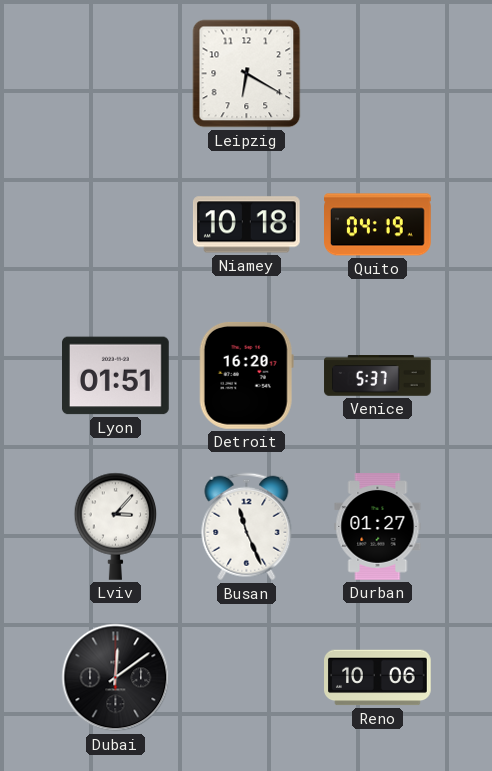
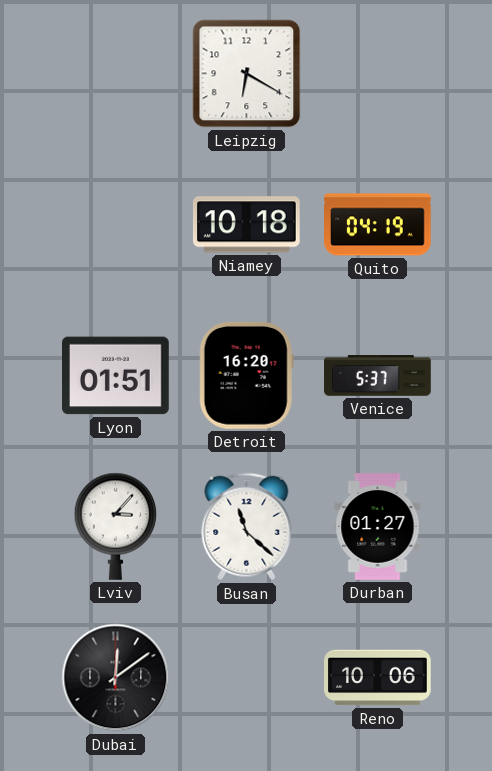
Busan: 11:26 -> 11:22 (247, 527)
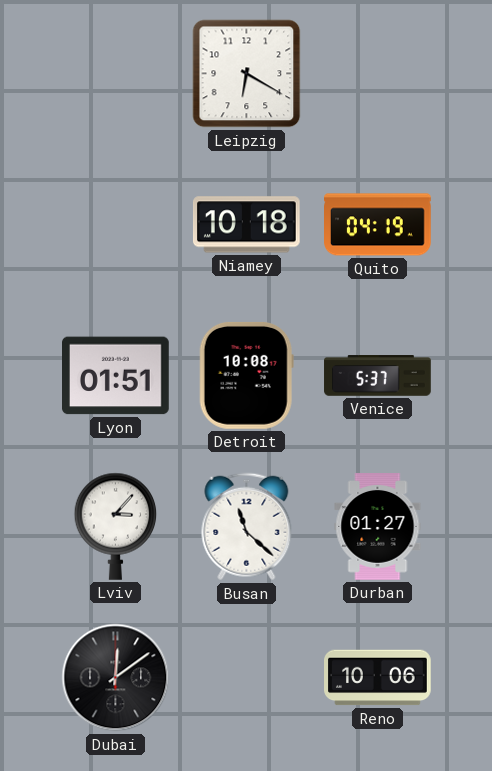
Detroit: 16:20 -> 10:08 (246, 376)
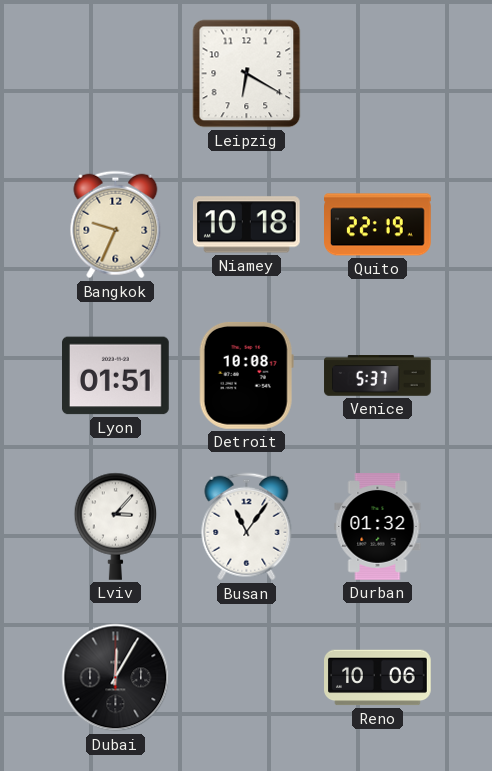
Bangkok: none -> 9:34 (116, 225)
Quito: 04:19 -> 22:19 (378, 225)
Busan: 11:22 -> 11:06 (247, 527)
Durban: 01:27 -> 01:32 (378, 527)
Dubai: 12:09 -> 12:05 (116, 678)
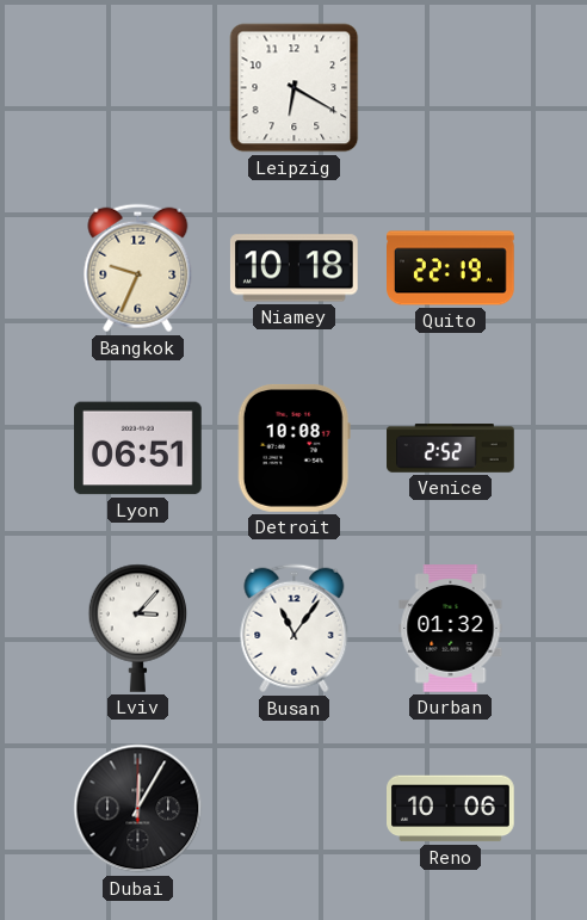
Lyon: 01:51 -> 06:51 (138, 449)
Venice: 5:37 -> 2:52 (451, 449)
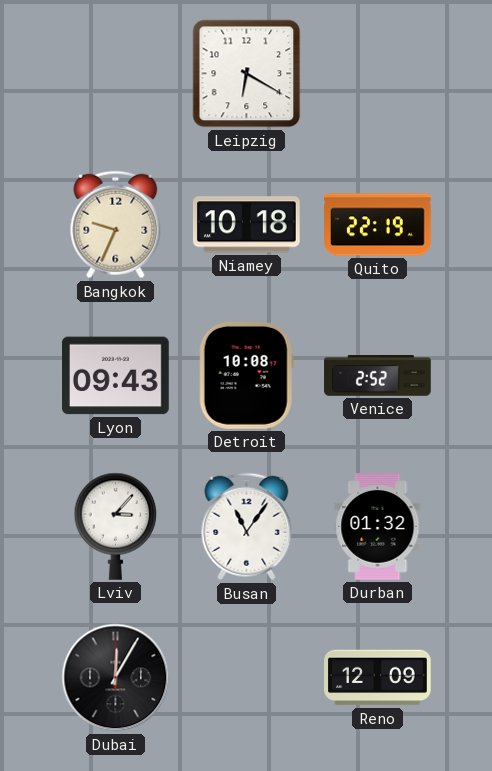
Lyon: 06:51 -> 09:43 (116, 376)
Reno: 10:06 -> 12:09 (378, 678)
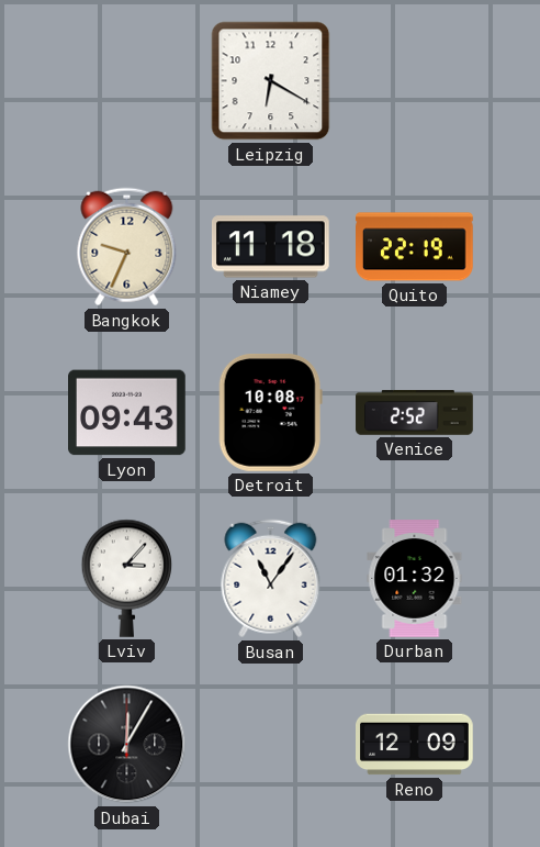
Niamey: 10:18 -> 11:18 (270, 247)
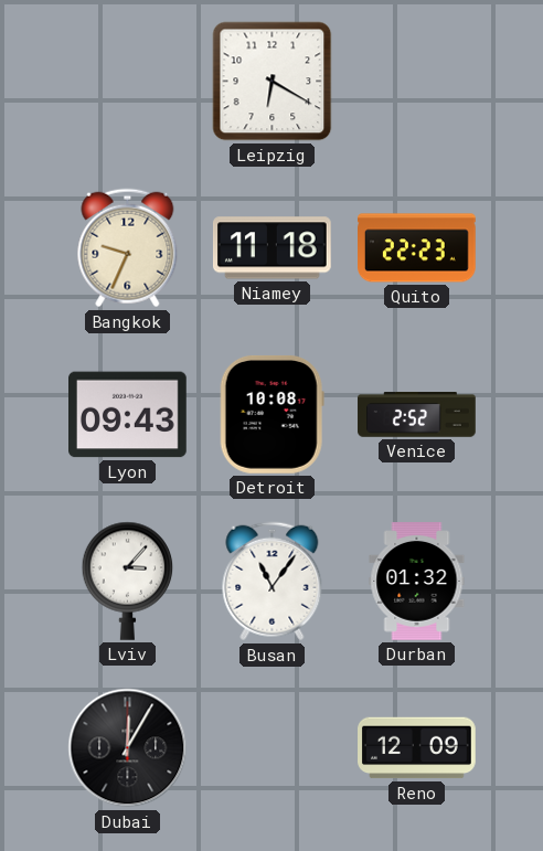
Quito: 22:19 -> 22:23 (417, 248)
